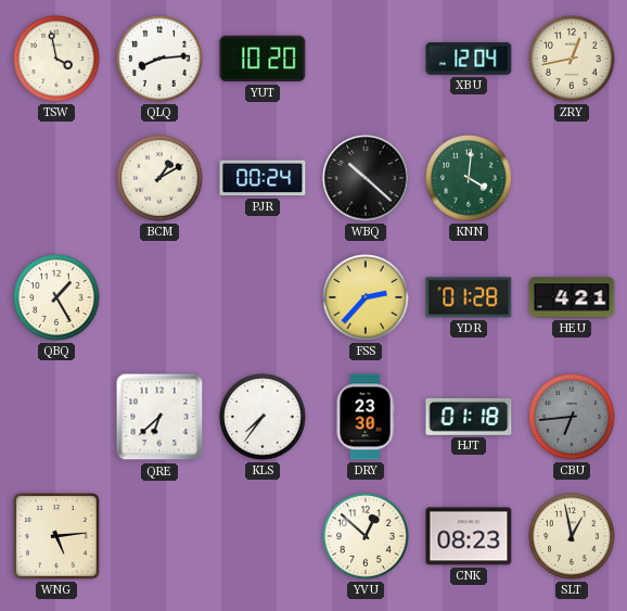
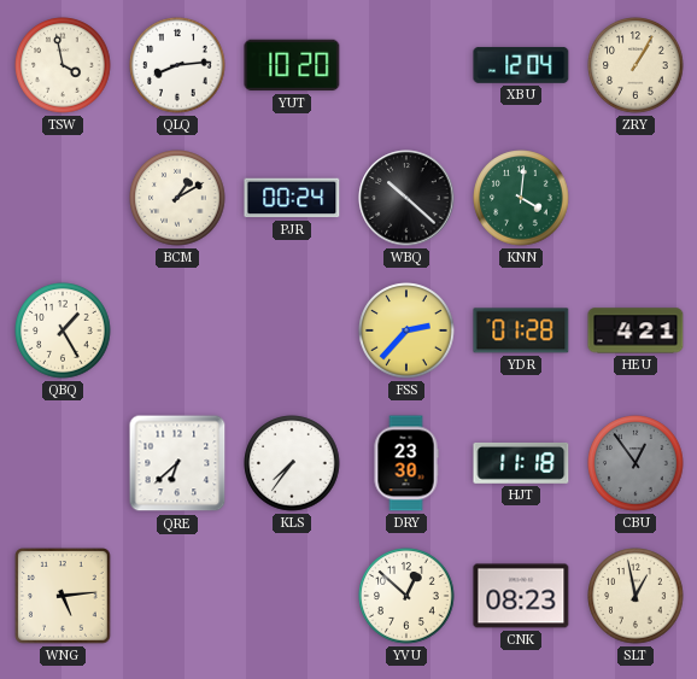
ZRY: 12:43 -> 1:05 (635, 65)
HJT: 01:18 -> 11:18 (521, 463)
CBU: 6:44 -> 12:54 (635, 463)
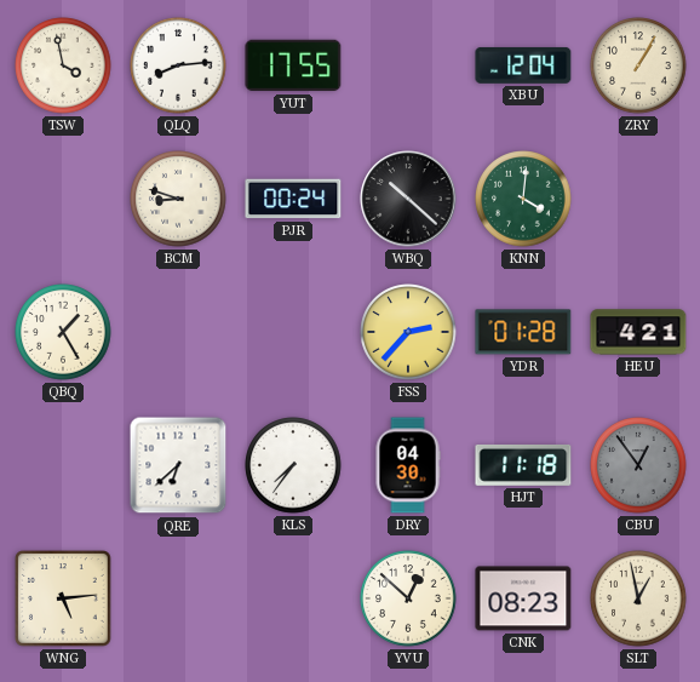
YUT: 10:20 -> 17:55 (293, 65)
BCM: 1:10 -> 8:48 (178, 199)
DRY: 23:30 -> 04:30 (408, 465)
